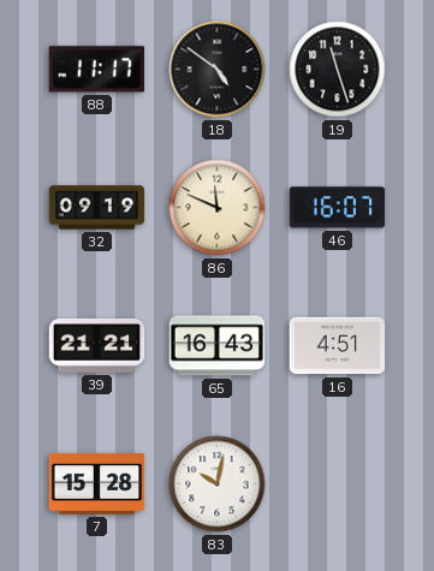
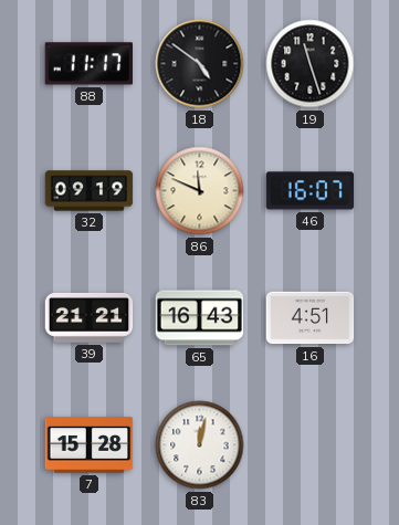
83: 10:02 -> 12:02 (200, 445)
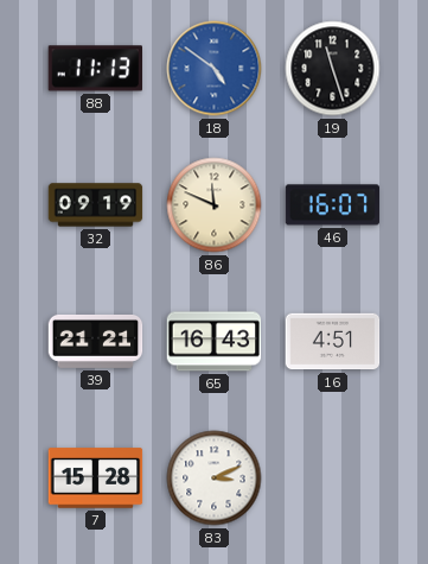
88: 11:17 -> 11:13 (95, 69)
18 dial: black -> blue (215, 69)
83: 12:02 -> 3:11 (215, 479)
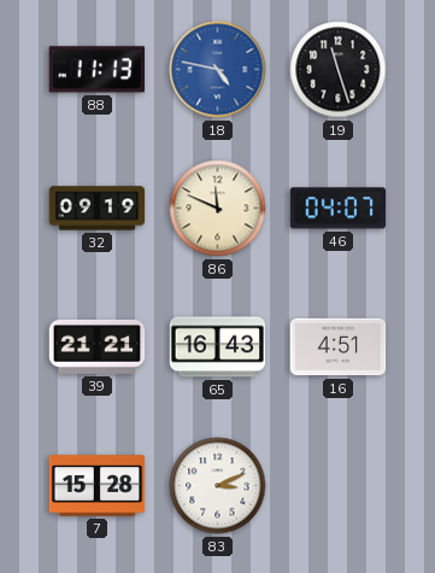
18: 4:51 -> 4:47 (218, 70)
46: 16:07 -> 04:07 (339, 209)
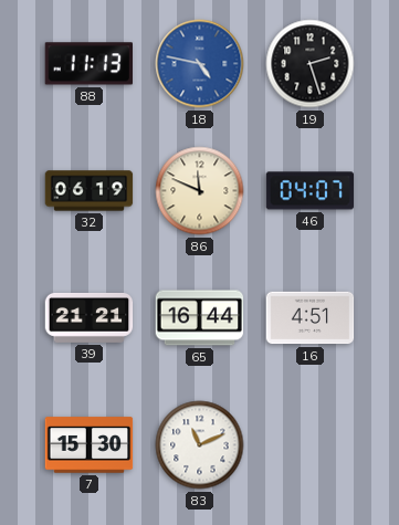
19: 11:27 -> 2:27 (311, 64)
32: 09:19 -> 06:19 (90, 191)
65: 16:43 -> 16:44 (200, 318)
7: 15:28 -> 15:30 (90, 445)
83: 3:11 -> 11:11 (200, 445)
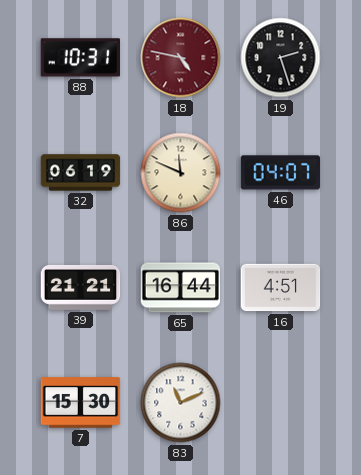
88: 11:13 -> 10:31 (80, 58)
18 dial: blue -> burgundy (181, 58)
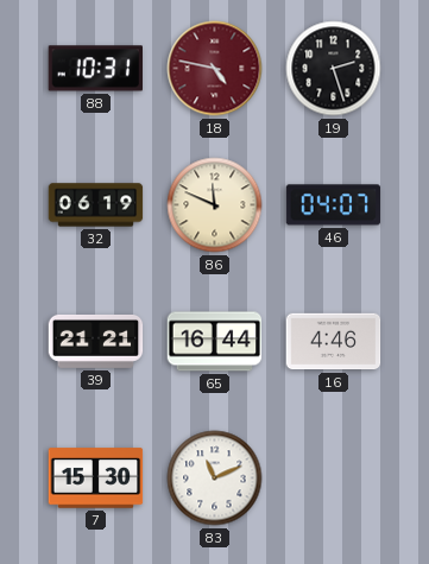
16: 4:51 -> 4:46 (334, 342)
